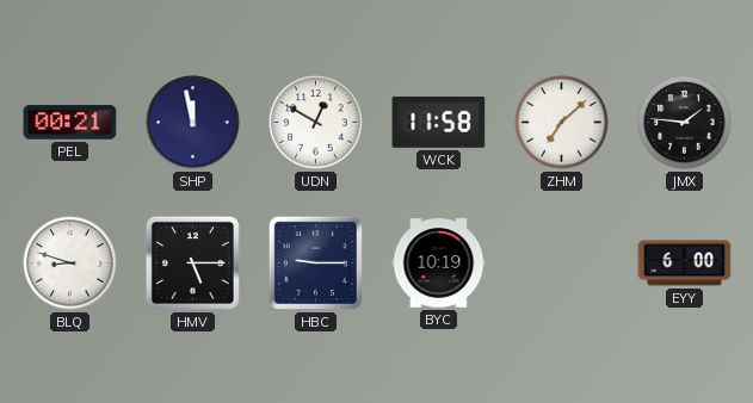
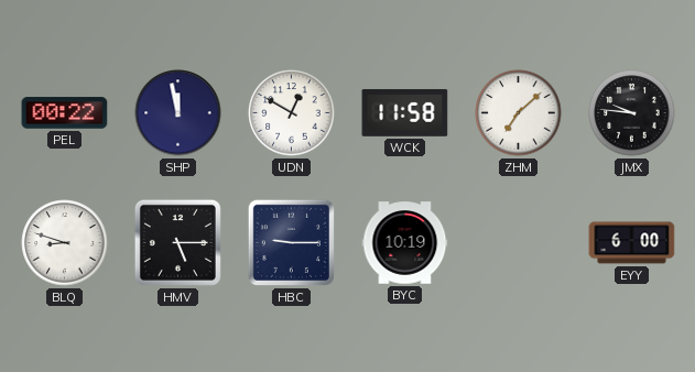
PEL: 00:21 -> 00:22 (65, 113)
JMX: 1:46 -> 9:46 (632, 113)
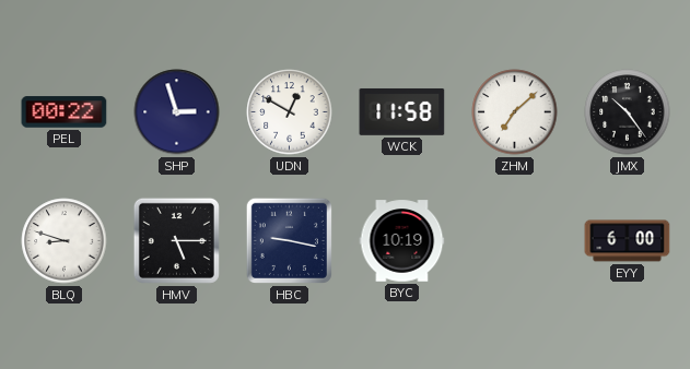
SHP: 11:58 -> 2:57 (177, 112)
JMX: 9:46 -> 10:24 (628, 112)
HBC: 9:15 -> 9:17 (289, 240)
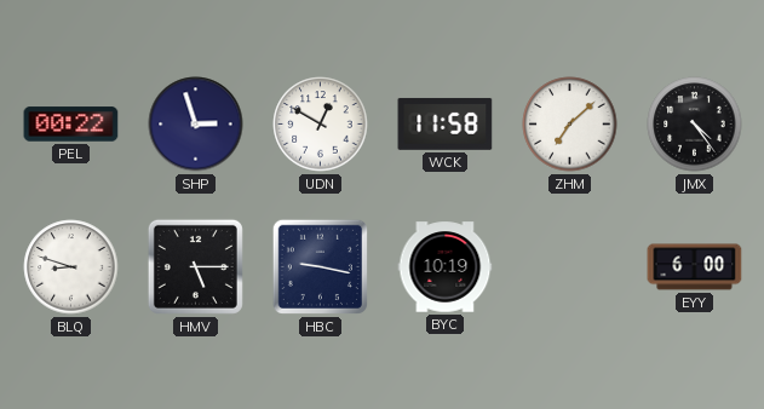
JMX: 10:24 -> 4:24 (695, 125)
